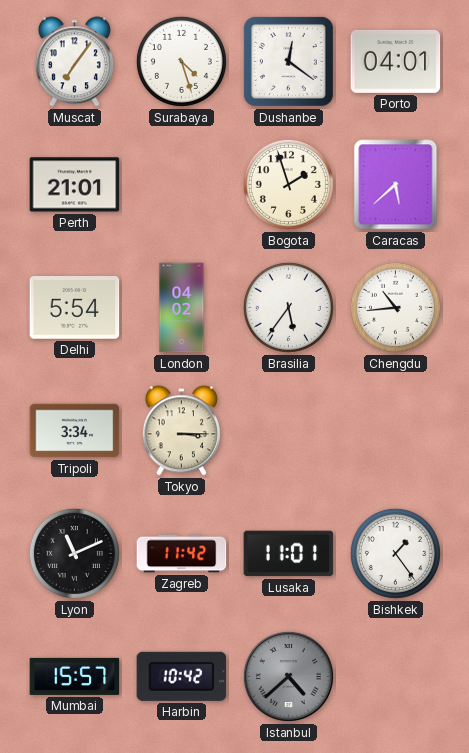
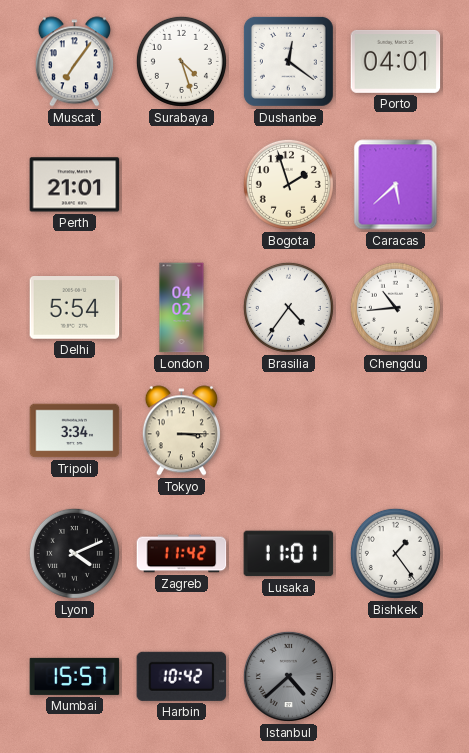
Brasilia: 5:36 -> 4:36 (288, 307)
Lyon: 11:11 -> 4:11 (74, 553)
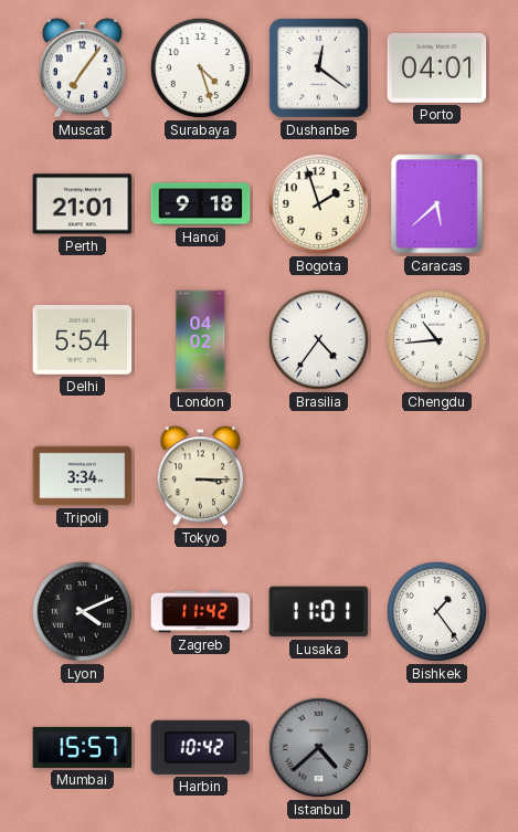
Hanoi: none -> 9:18 (201, 204)
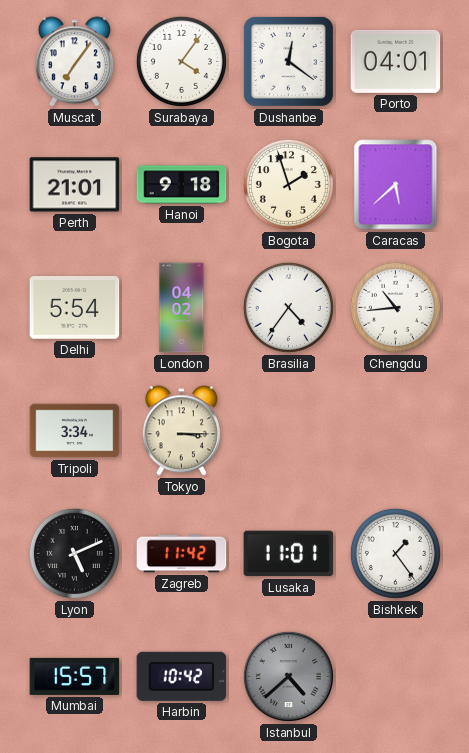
Surabaya: 4:27 -> 4:06 (181, 61)
Lyon: 4:11 -> 5:11 (74, 553)
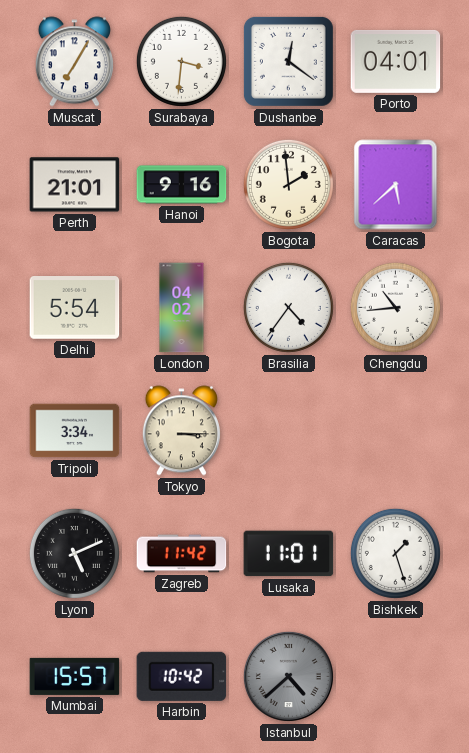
Muscat: 7:06 -> 7:05 (74, 62)
Surabaya: 4:06 -> 3:31 (181, 61)
Hanoi: 9:18 -> 9:16 (182, 185)
Bogota: 1:57 -> 1:59 (288, 184)
Bishkek: 1:24 -> 1:27 (395, 553)
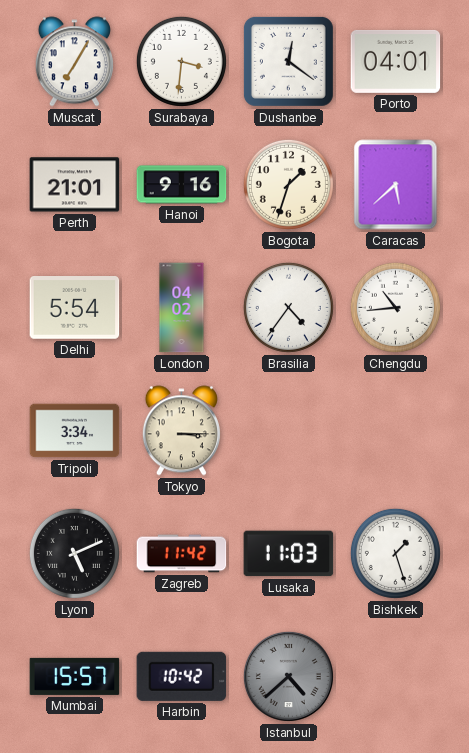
Bogota: 1:59 -> 1:33 (288, 184)
Lusaka: 11:01 -> 11:03 (289, 554)
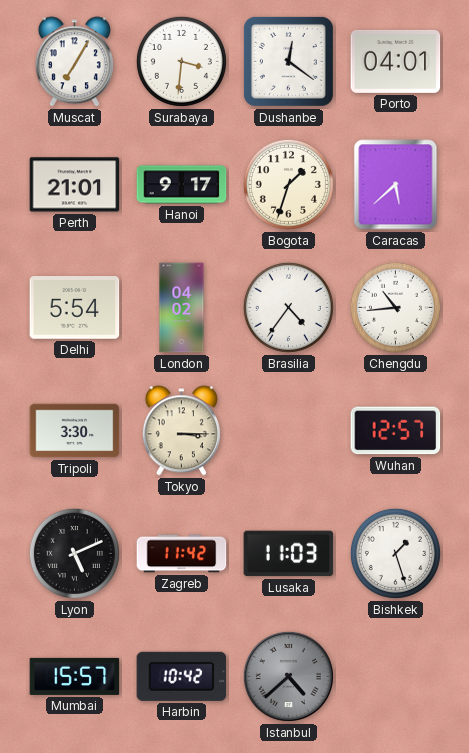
Hanoi: 9:16 -> 9:17 (182, 185)
Tripoli: 3:34 -> 3:30 (75, 431)
Wuhan: none -> 12:57 (396, 431)
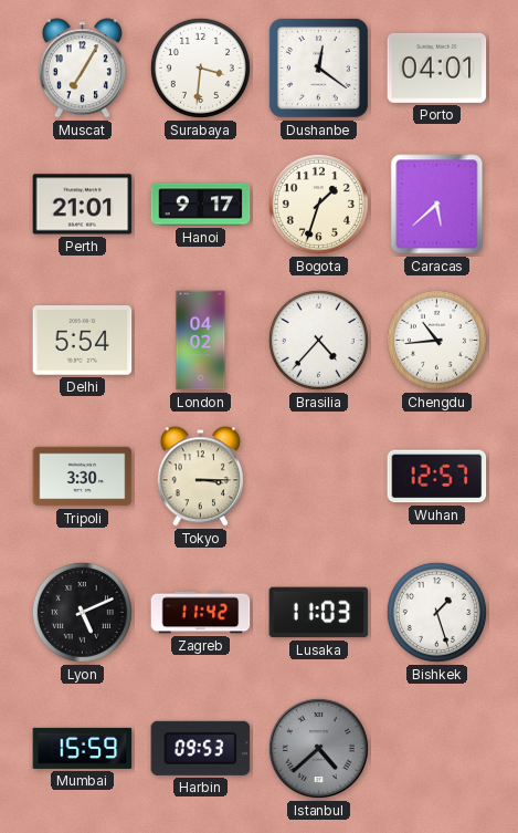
Brasilia: 4:36 -> 4:37 (318, 340)
Mumbai: 15:57 -> 15:59 (83, 748)
Harbin: 10:42 -> 09:53 (201, 748)
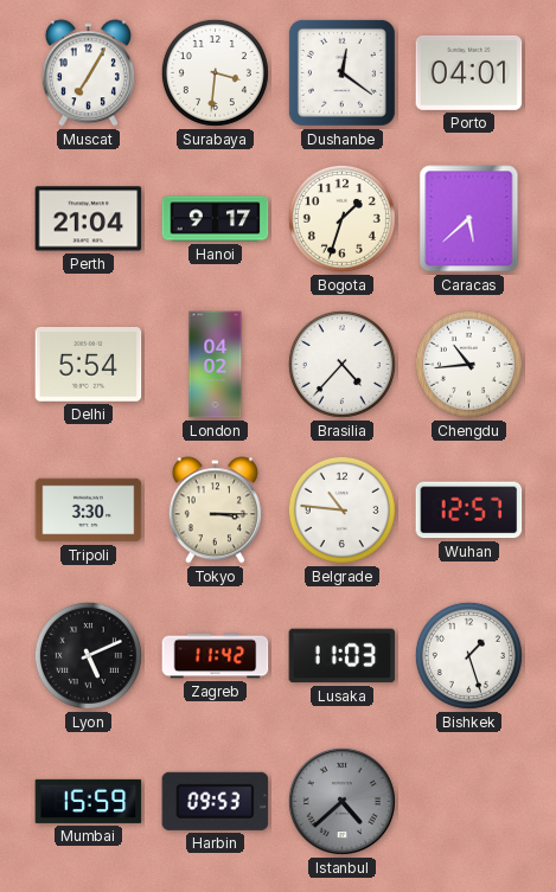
Perth: 21:01 -> 21:04 (89, 219)
Belgrade: none -> 10:46 (341, 509)
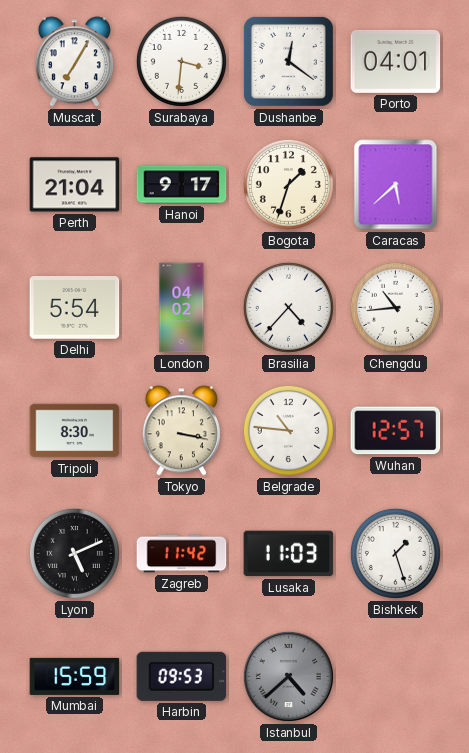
Tripoli: 3:30 -> 8:30 (75, 431)
Tokyo: 3:15 -> 3:17 (181, 431)
